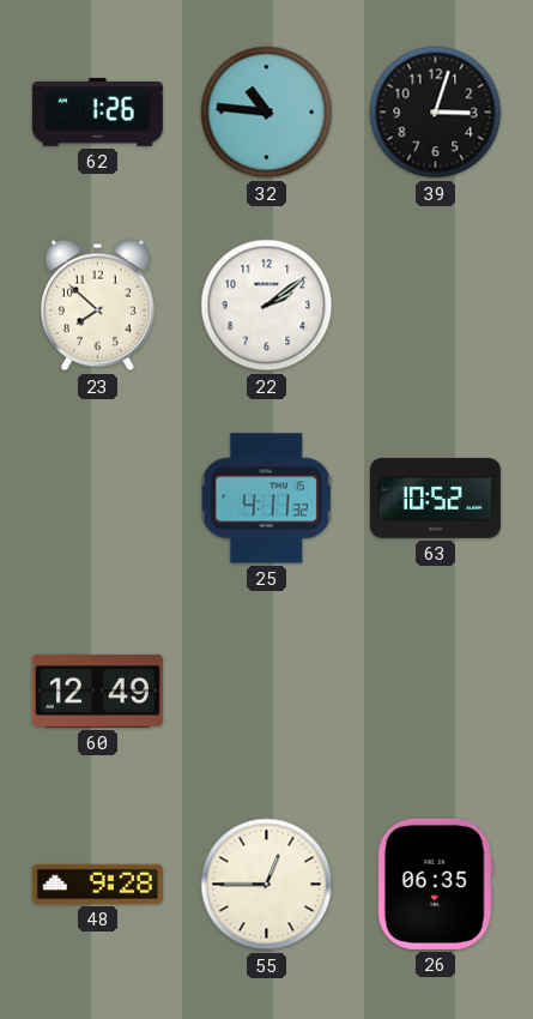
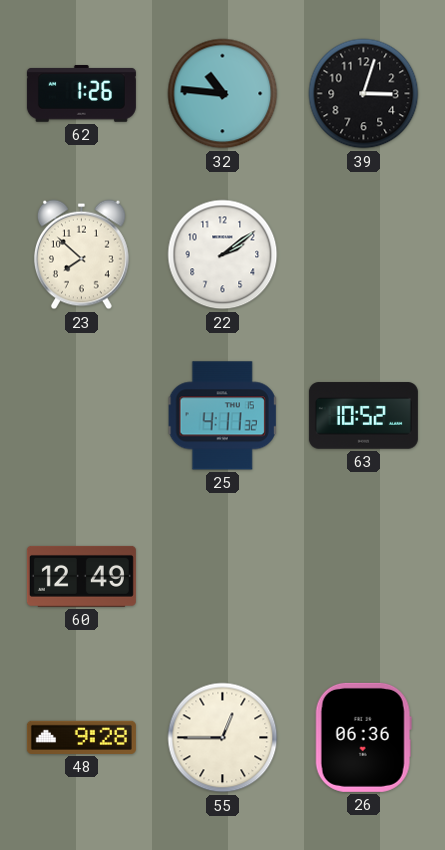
26: 06:35 -> 06:36 (363, 737)
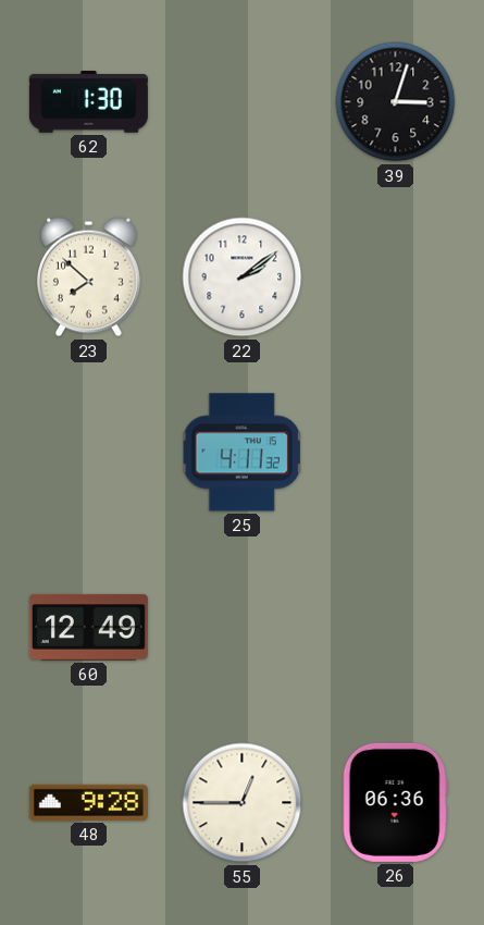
62: 1:26 -> 1:30 (88, 102)
32: 10:46 -> none (223, 94)
63: 10:52 -> none (363, 416)
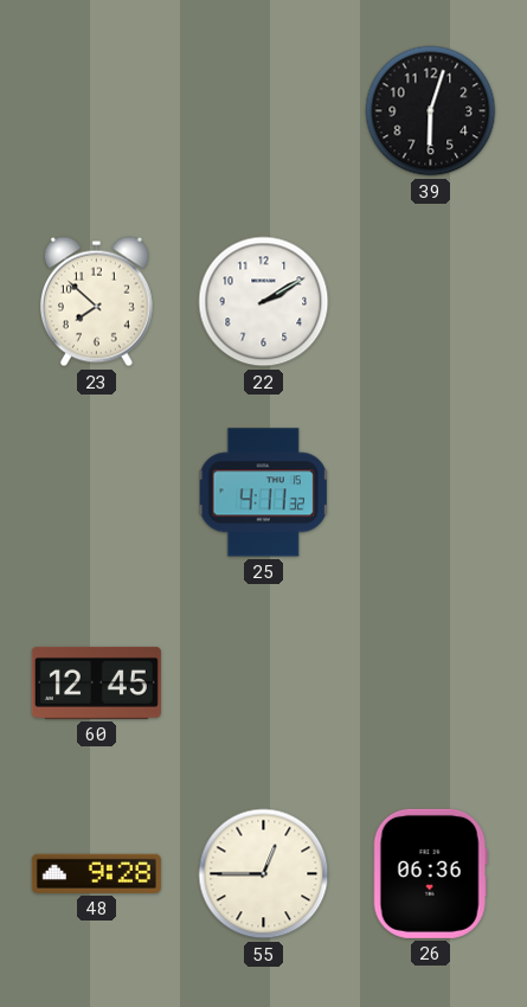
62: 1:30 -> none (88, 102)
39: 3:03 -> 6:03 (431, 111)
22: 2:09 -> 2:10 (264, 302)
60: 12:49 -> 12:45 (96, 682)
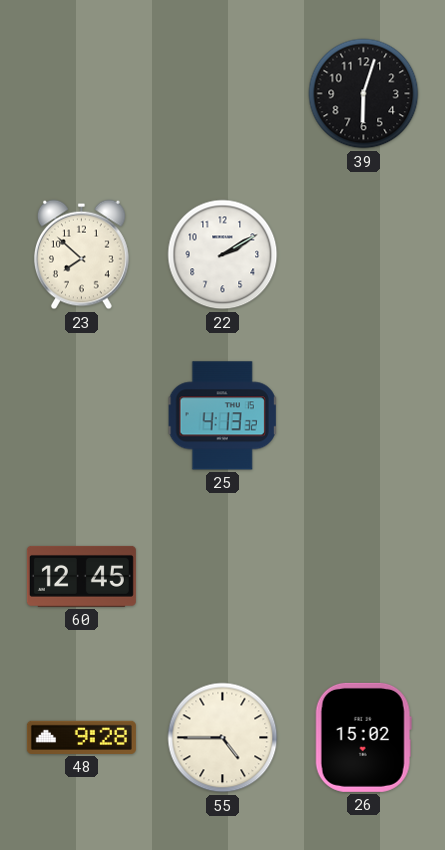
25: 4:11 -> 4:13 (222, 416)
55: 12:45 -> 4:45 (223, 738)
26: 06:36 -> 15:02 (363, 737)
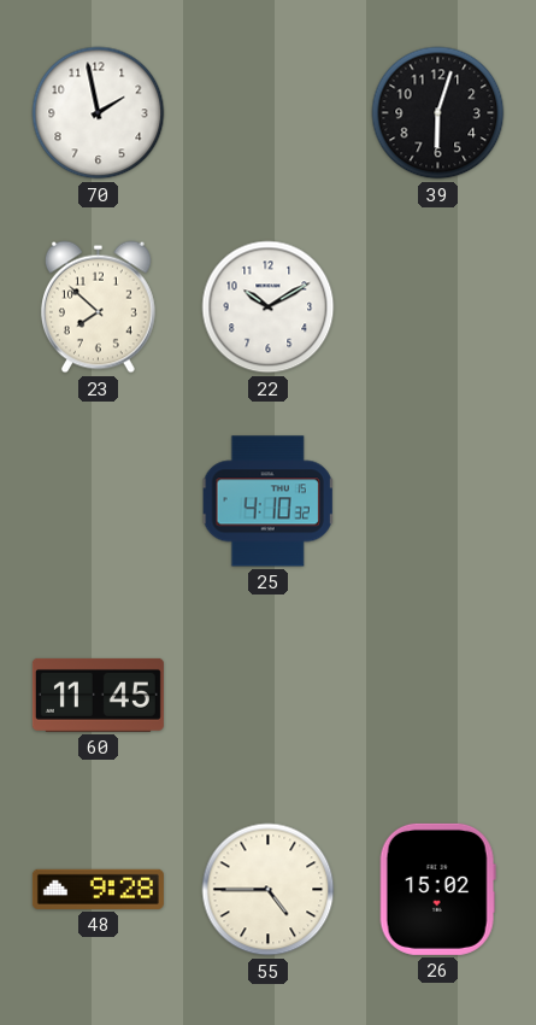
70: none -> 1:58 (99, 113)
22: 2:10 -> 10:10 (269, 307)
25: 4:13 -> 4:10 (267, 502)
60: 12:45 -> 11:45 (98, 695)
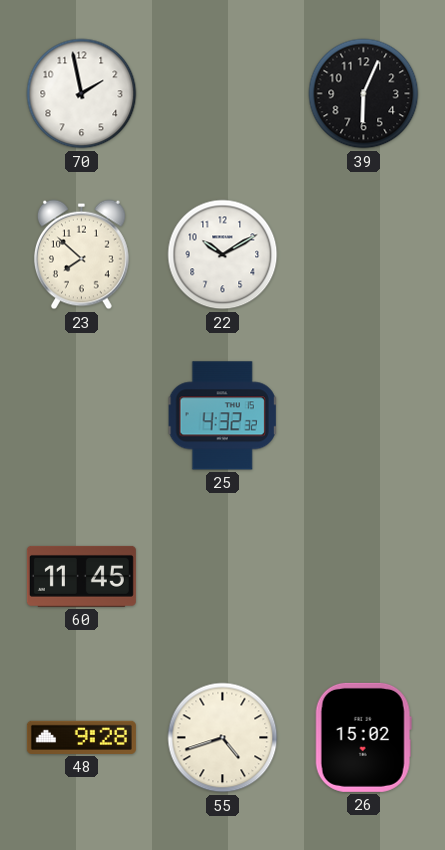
39: 6:03 -> 6:04 (364, 94)
25: 4:10 -> 4:32 (222, 416)
55: 4:45 -> 4:42 (223, 738)
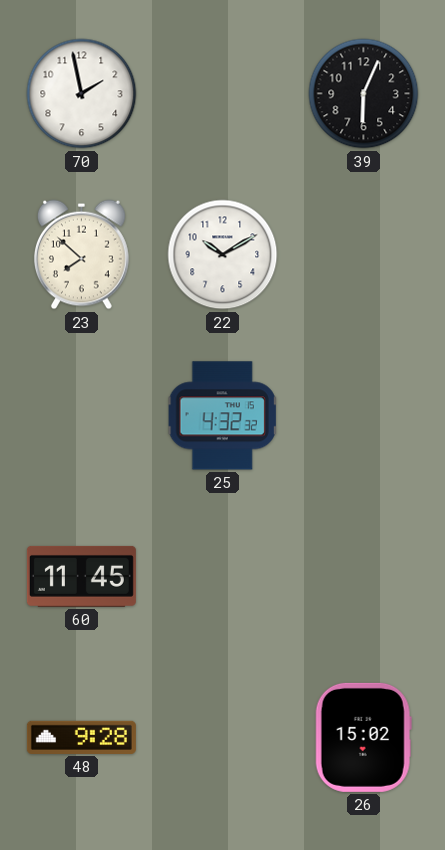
55: 4:42 -> none (223, 738)
